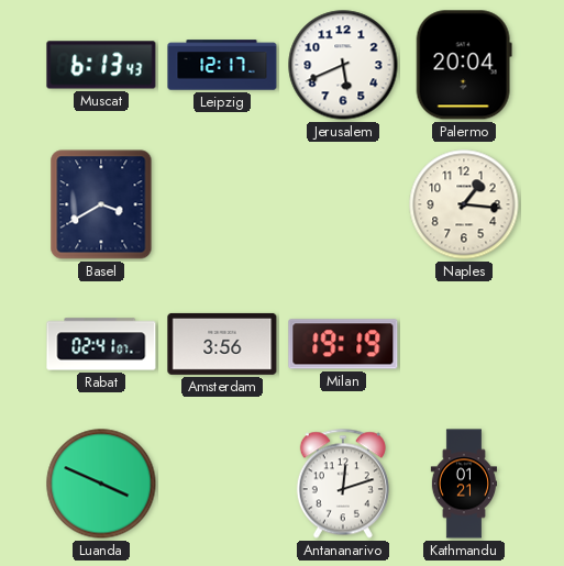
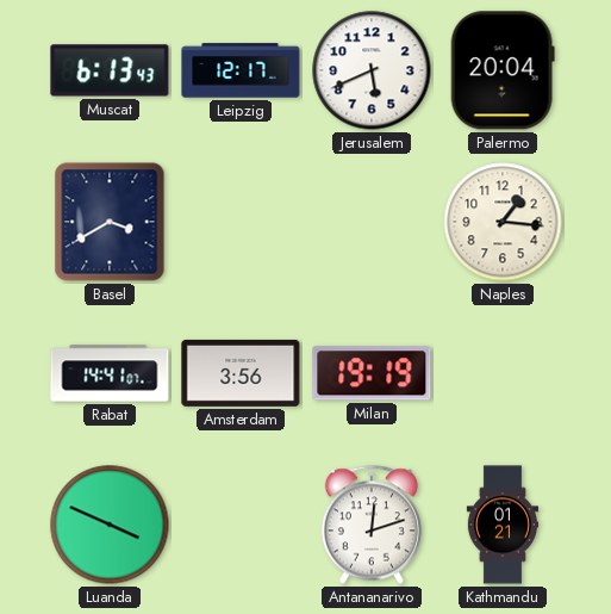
Rabat: 02:41 -> 14:41 (110, 373)
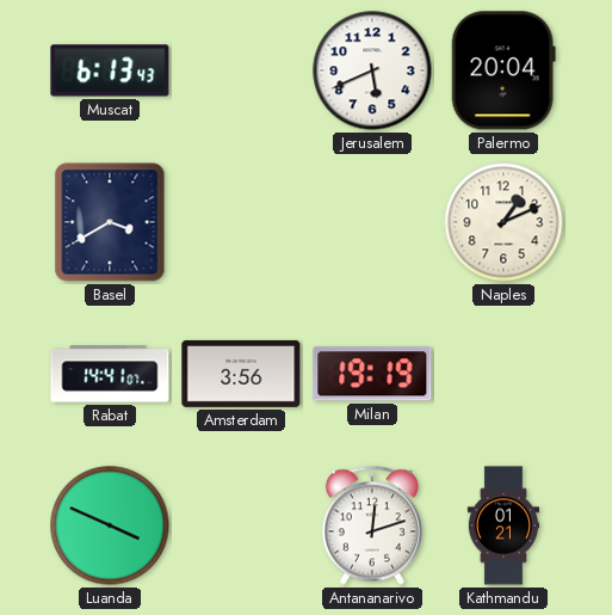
Leipzig: 12:17 -> none (241, 70)
Naples: 1:16 -> 1:11 (503, 222)
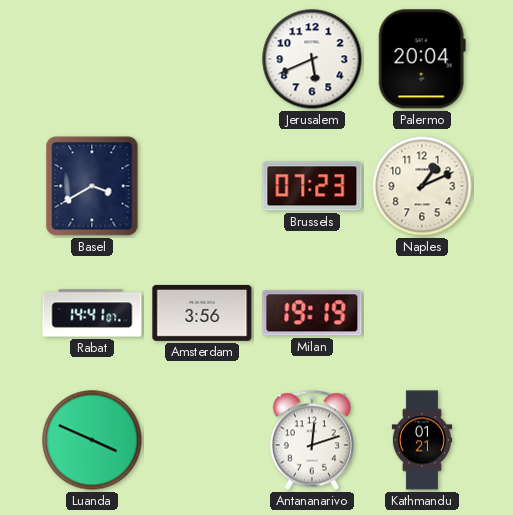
Muscat: 6:13 -> none (110, 70)
Brussels: none -> 07:23 (312, 186)
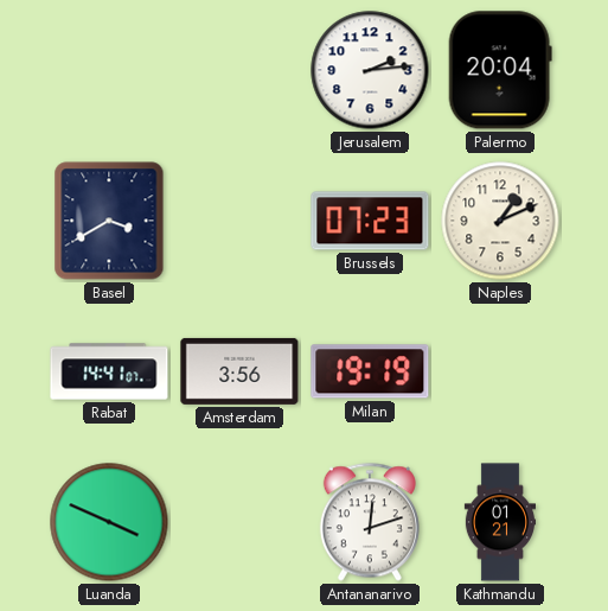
Jerusalem: 5:41 -> 2:14 (370, 70)
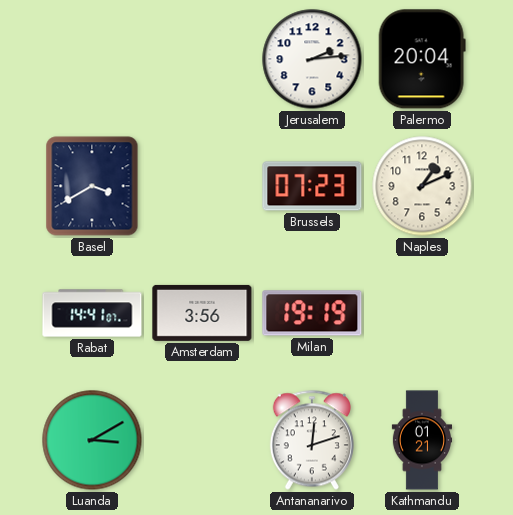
Luanda: 3:49 -> 3:10 (92, 440)
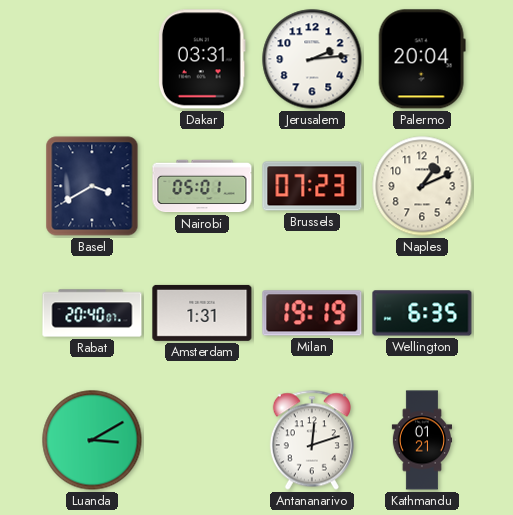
Dakar: none -> 03:31 (202, 59)
Nairobi: none -> 05:01 (202, 186)
Rabat: 14:41 -> 20:40 (92, 313)
Amsterdam: 3:56 -> 1:31 (202, 313)
Wellington: none -> 6:35 (422, 313)
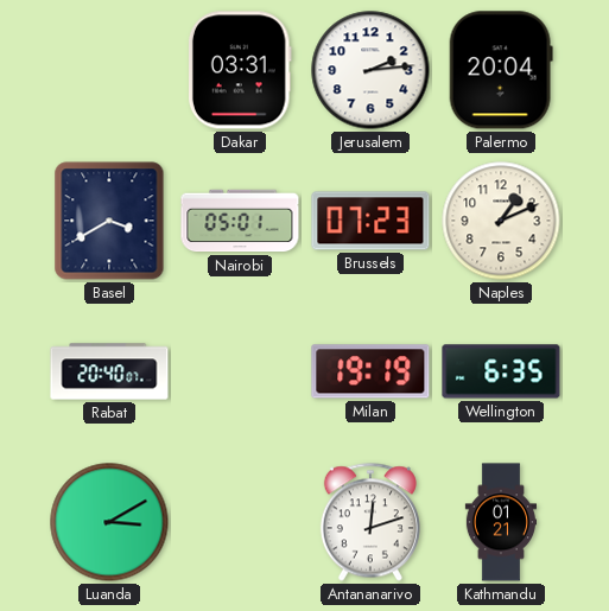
Amsterdam: 1:31 -> none (202, 313)
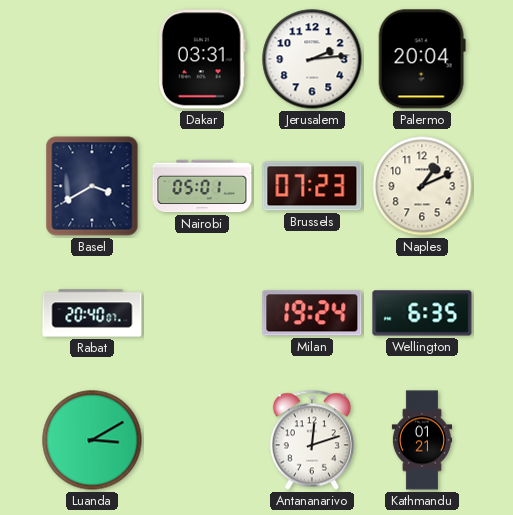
Milan: 19:19 -> 19:24 (312, 313)
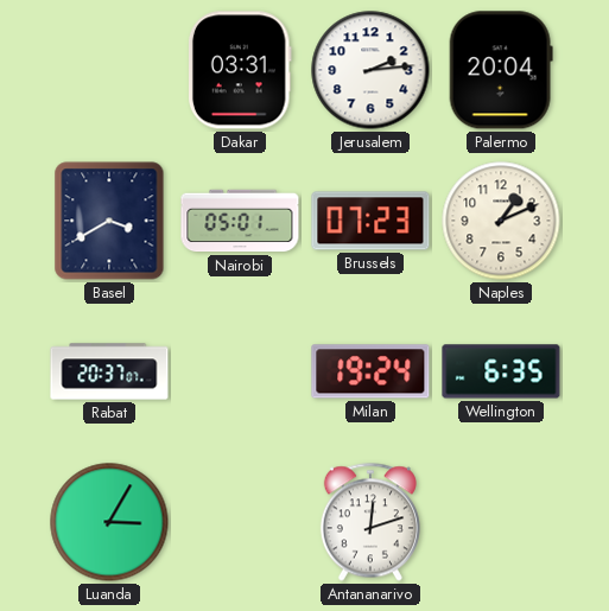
Rabat: 20:40 -> 20:37 (109, 371)
Luanda: 3:10 -> 3:05 (109, 522)
Kathmandu: 01:21 -> none (421, 440)
